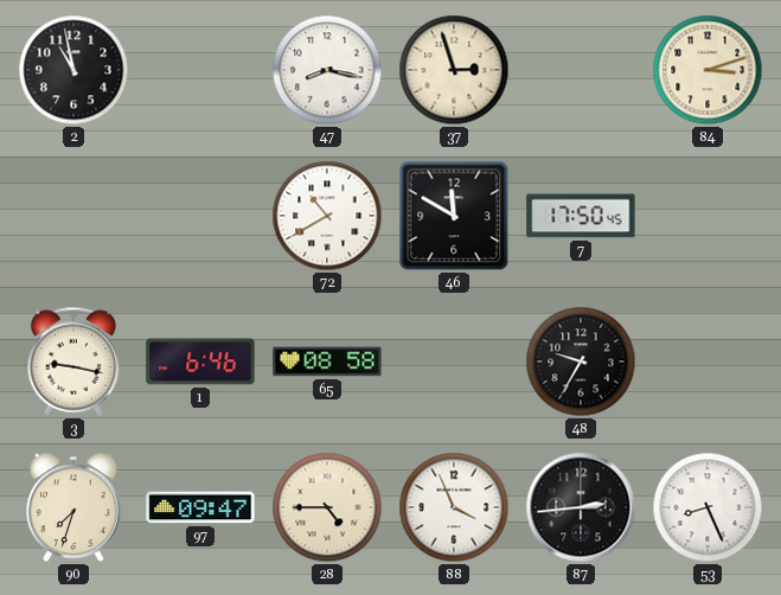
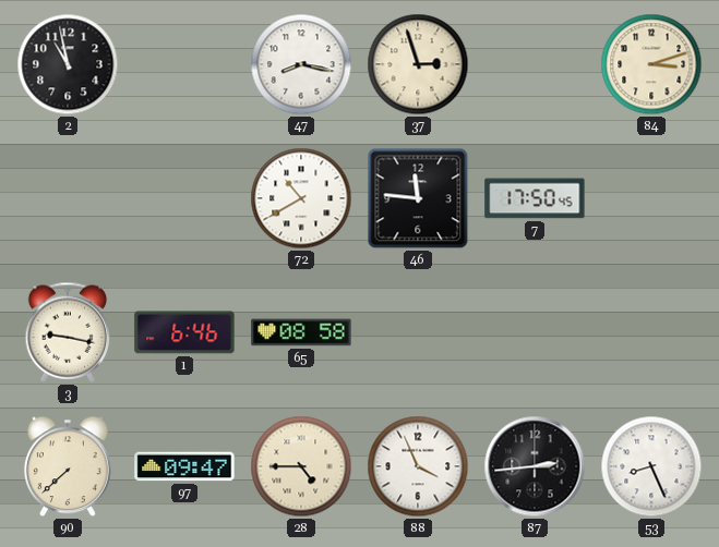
46: 11:50 -> 11:46 (418, 198)
48: 9:35 -> none (581, 362)
90: 7:33 -> 7:38 (68, 466)
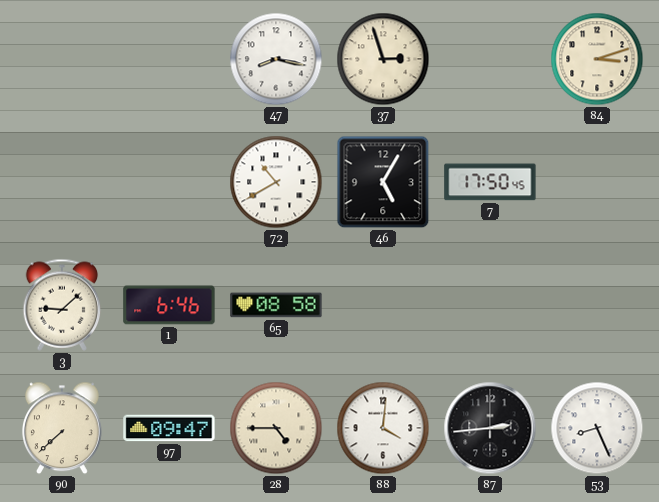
2: 10:58 -> none (68, 64)
46: 11:46 -> 5:05 (383, 182)
3: 9:17 -> 9:08 (62, 305)
88: 3:56 -> 4:01 (383, 428)
